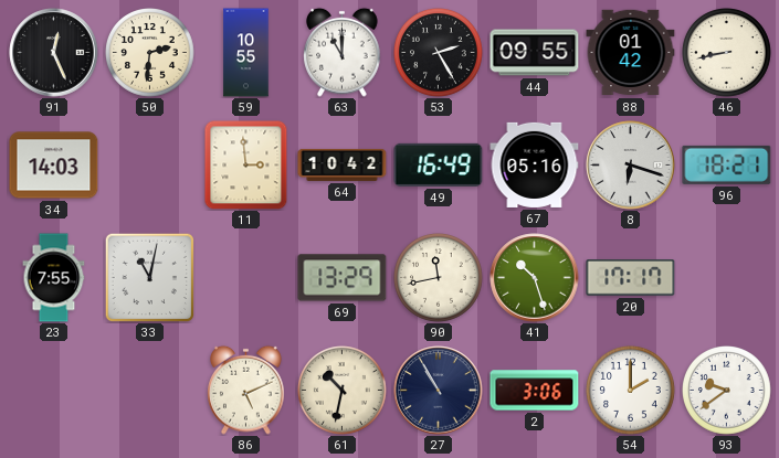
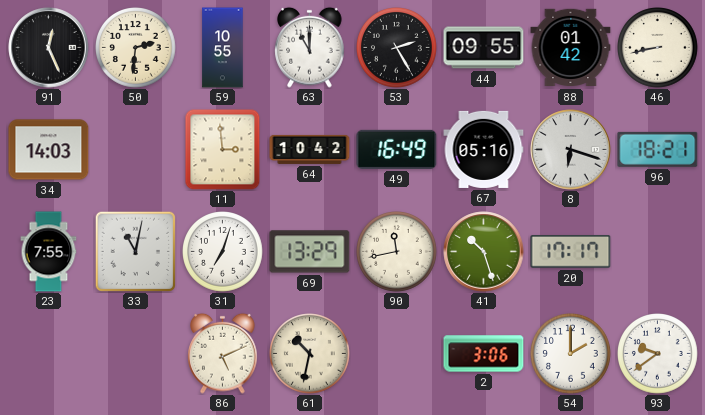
31: none -> 7:03 (223, 252)
27: 10:55 -> none (439, 391)
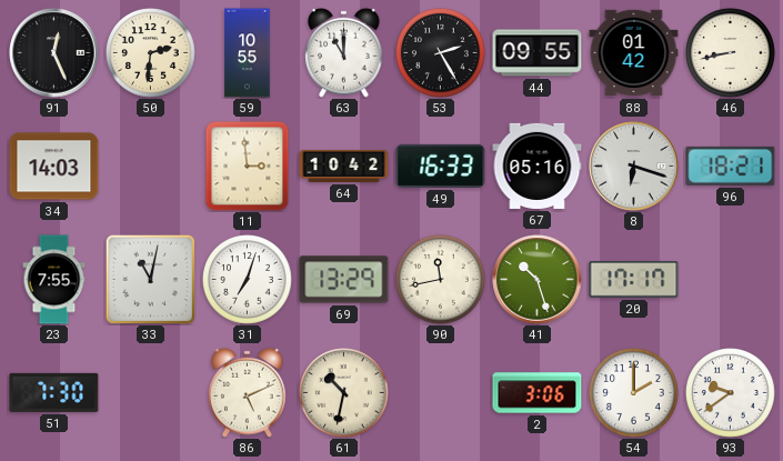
49: 16:49 -> 16:33 (441, 166)
51: none -> 7:30 (54, 392)
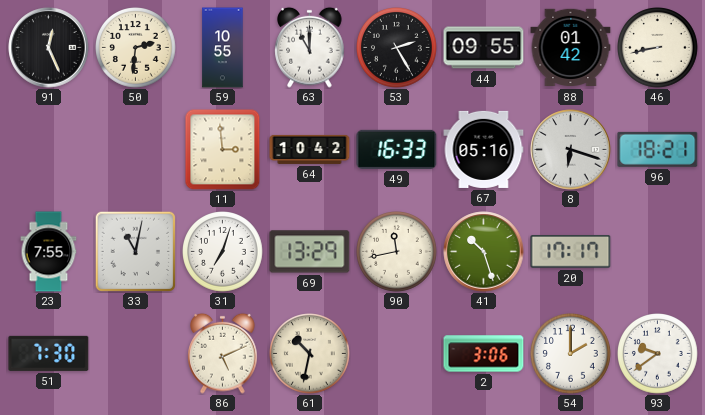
34: 14:03 -> none (54, 167)
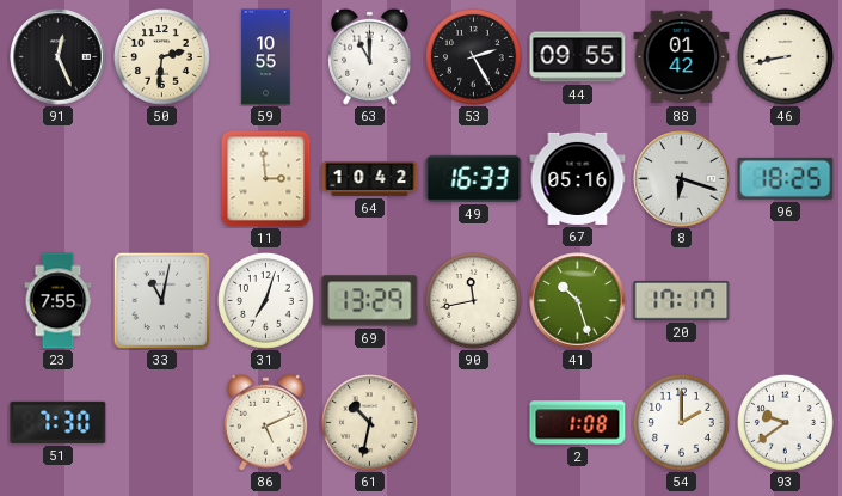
96: 18:21 -> 18:25 (786, 178)
2: 3:06 -> 1:08 (578, 423)
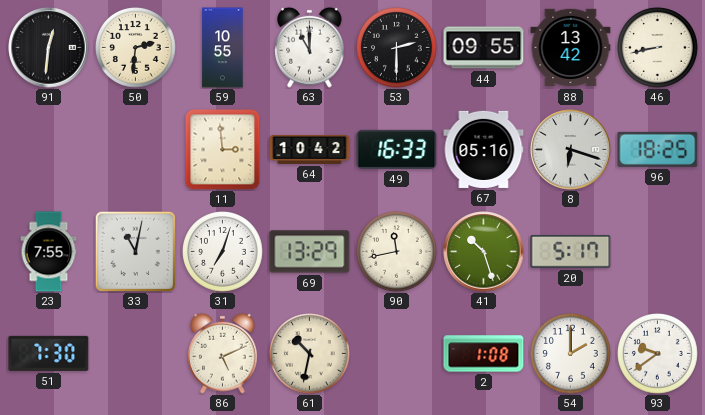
91: 12:26 -> 12:31 (49, 48)
53: 2:25 -> 2:30 (397, 48)
88: 01:42 -> 13:42 (571, 48)
20: 17:17 -> 5:17 (571, 252)
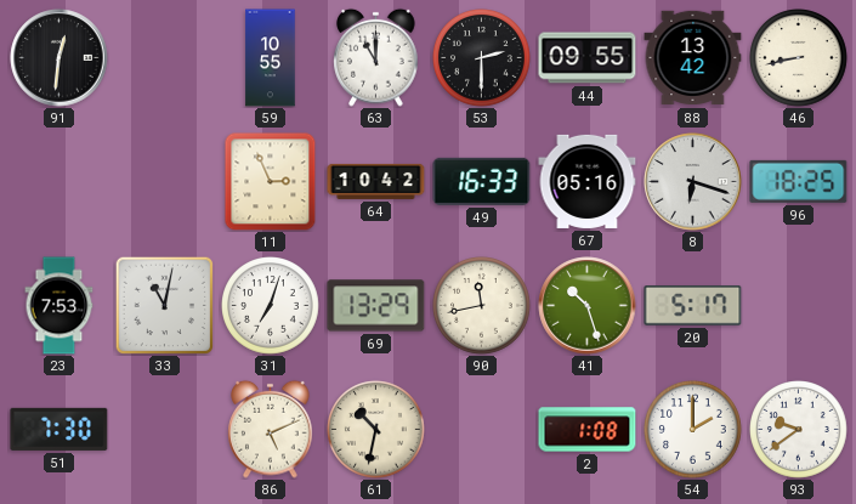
50: 2:31 -> none (136, 48)
11: 2:59 -> 2:56 (271, 181)
23: 7:55 -> 7:53 (59, 306)
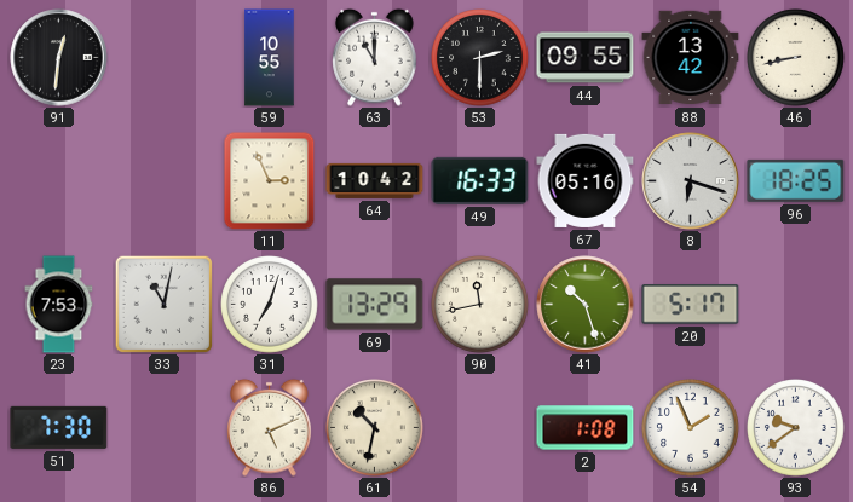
54: 2:00 -> 1:56 (691, 428)
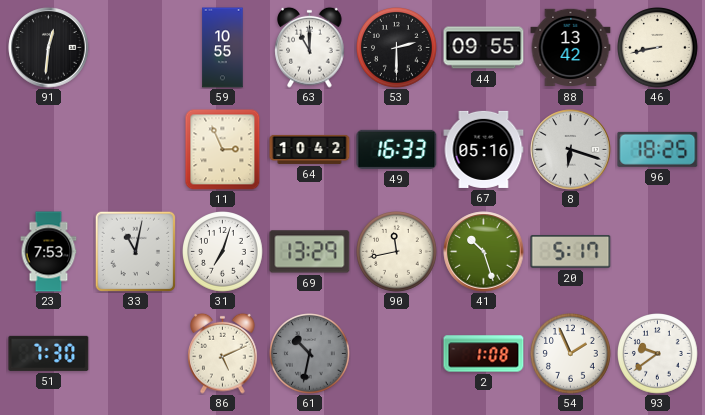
61 dial: cream -> grey (310, 354)
